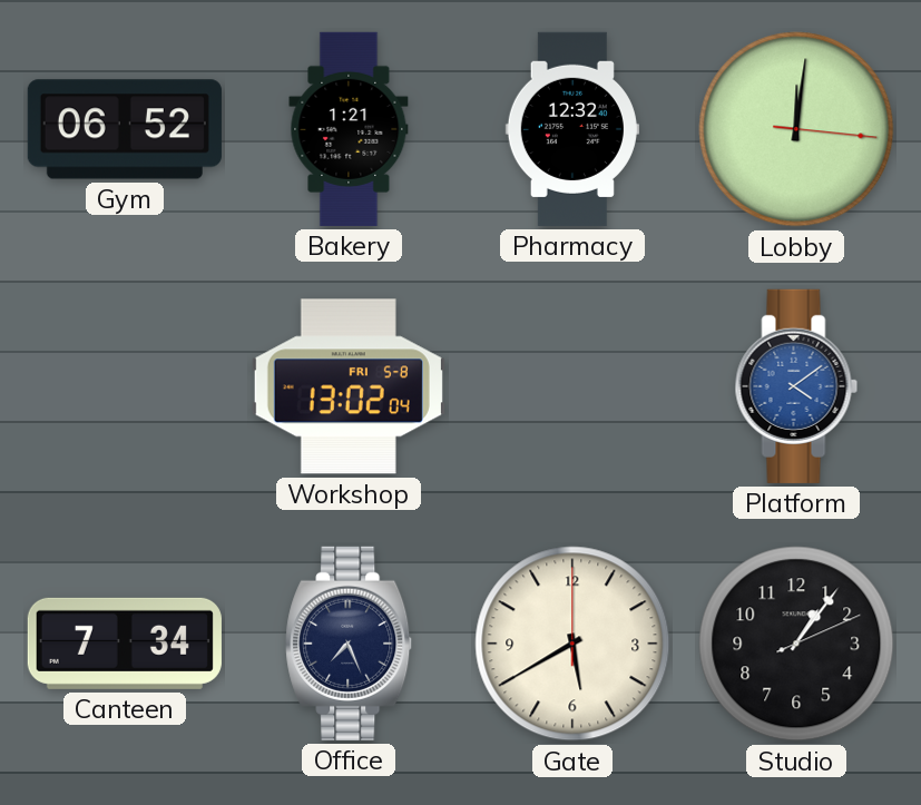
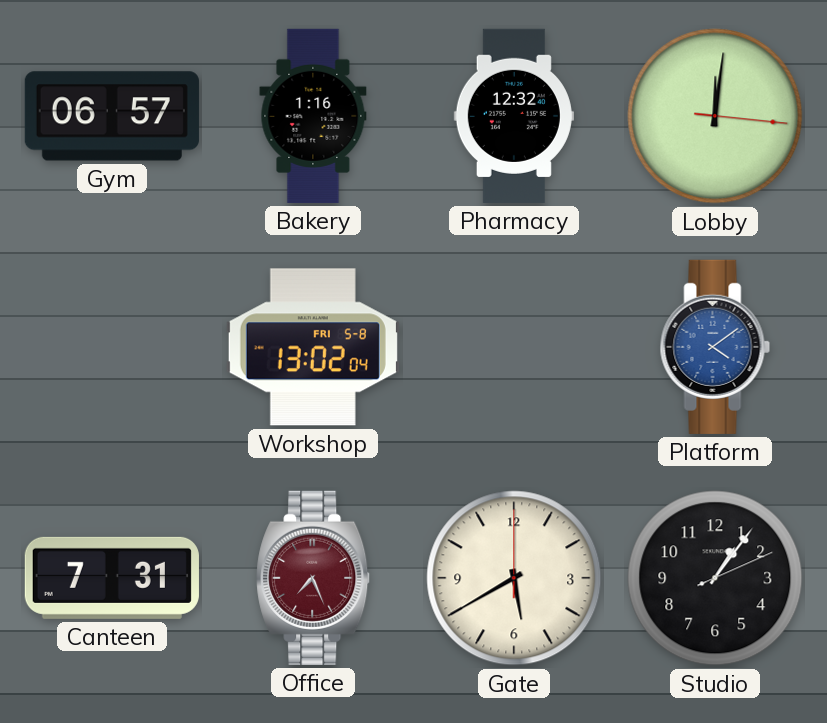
Gym: 06:52 -> 06:57 (112, 116)
Bakery: 1:21 -> 1:16 (313, 116)
Canteen: 7:34 -> 7:31 (112, 578)
Office dial: navy -> burgundy (314, 578)
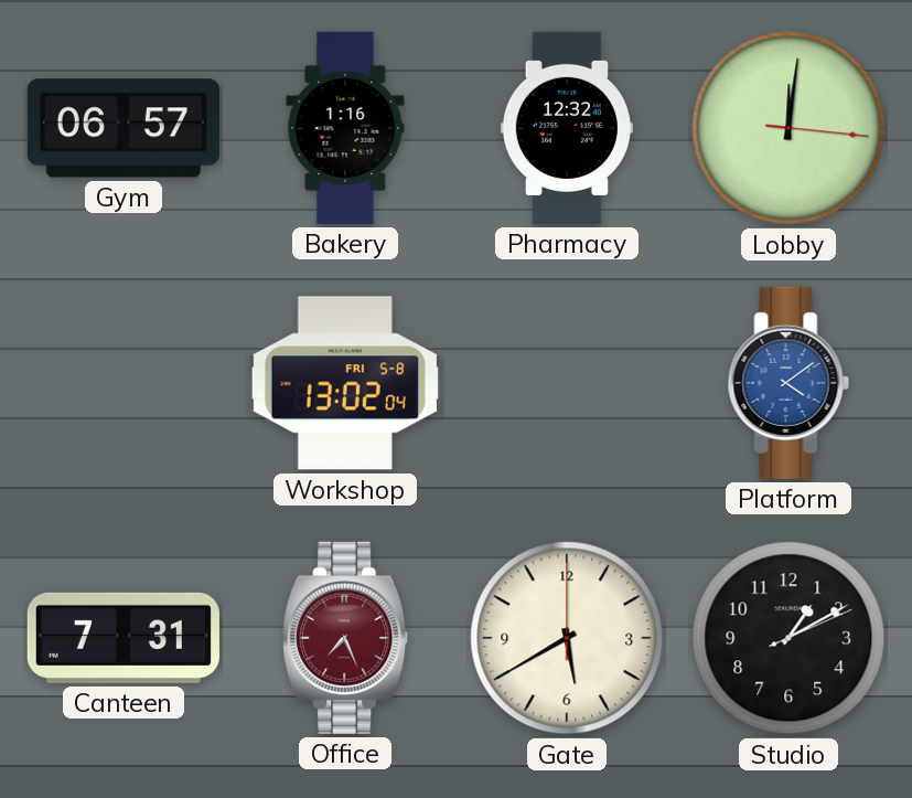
Studio: 1:06 -> 1:10 (788, 638)
